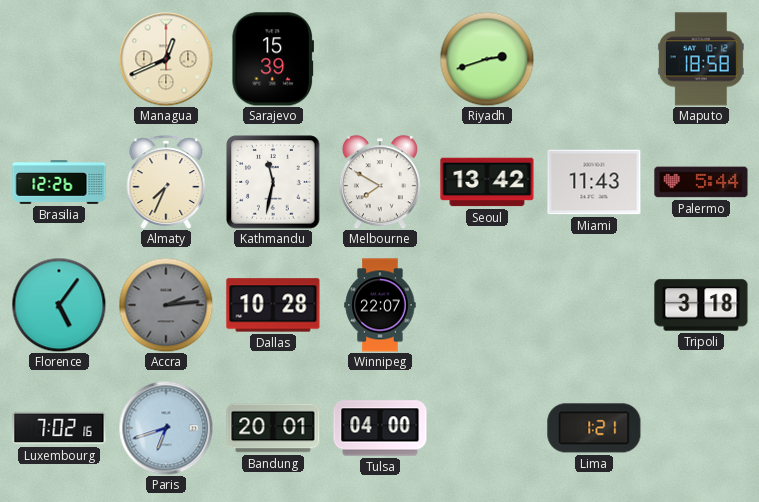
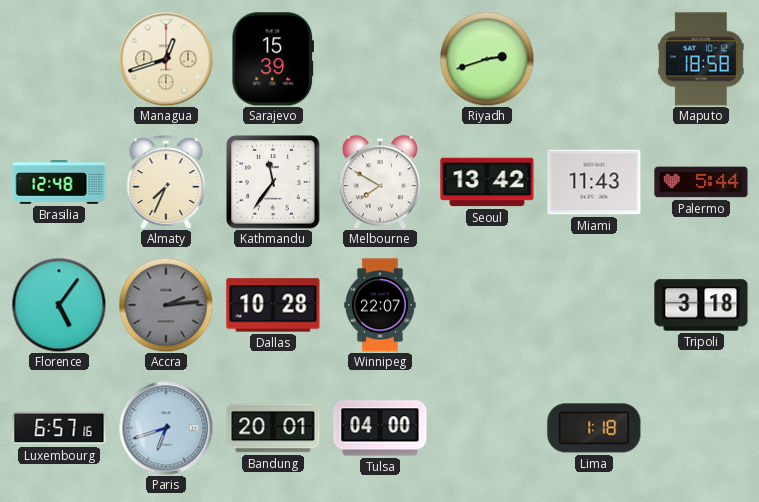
Managua: 12:41 -> 12:42 (166, 59)
Brasilia: 12:26 -> 12:48 (59, 183)
Kathmandu: 11:32 -> 11:36 (273, 182)
Luxembourg: 7:02 -> 6:57 (59, 428)
Lima: 1:21 -> 1:18 (594, 428)
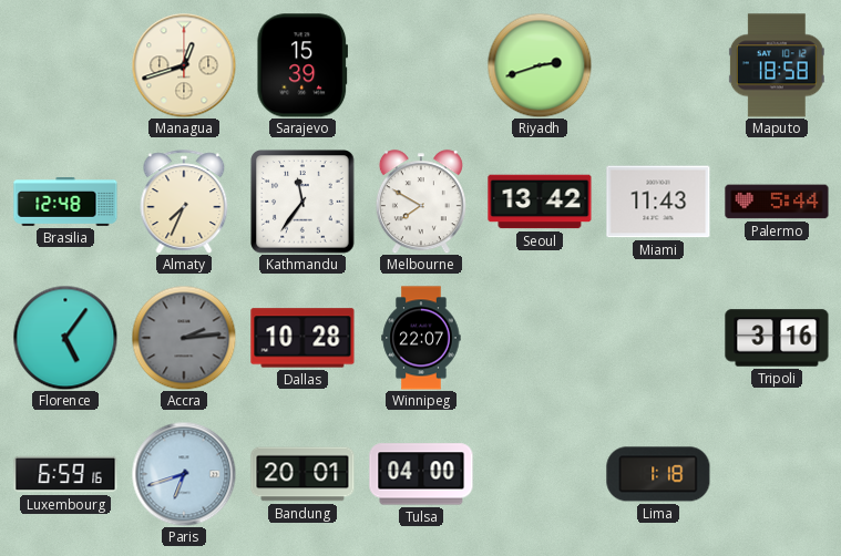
Tripoli: 3:18 -> 3:16 (777, 338)
Luxembourg: 6:57 -> 6:59 (65, 474)
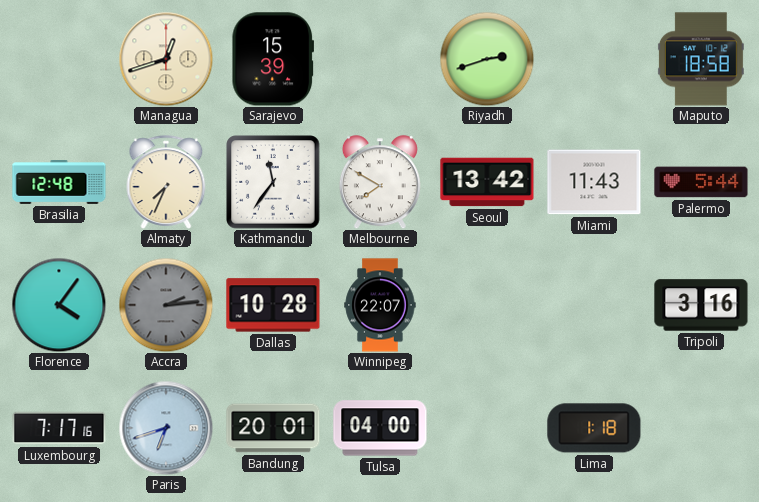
Florence: 5:06 -> 4:06 (59, 305)
Luxembourg: 6:59 -> 7:17 (59, 428)
